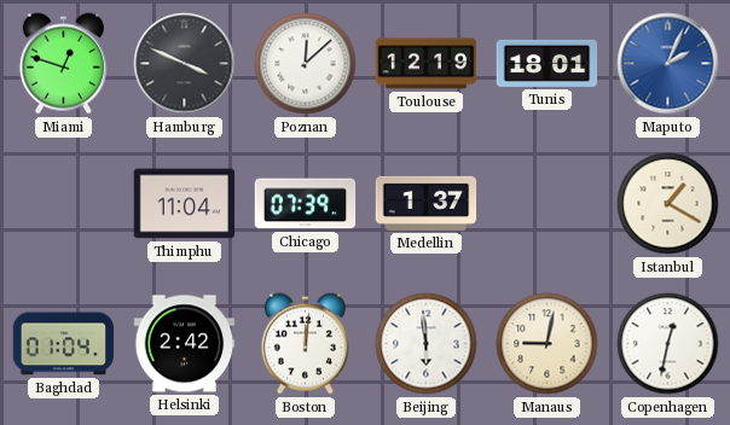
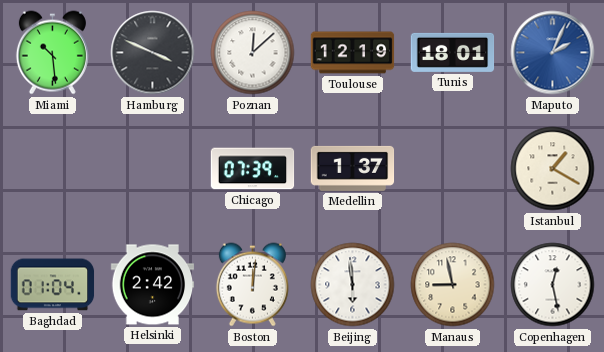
Miami: 12:48 -> 10:29 (52, 53)
Thimphu: 11:04 -> none (185, 204)
Manaus: 9:02 -> 8:58 (453, 285)
Copenhagen: 12:32 -> 12:28 (553, 285)
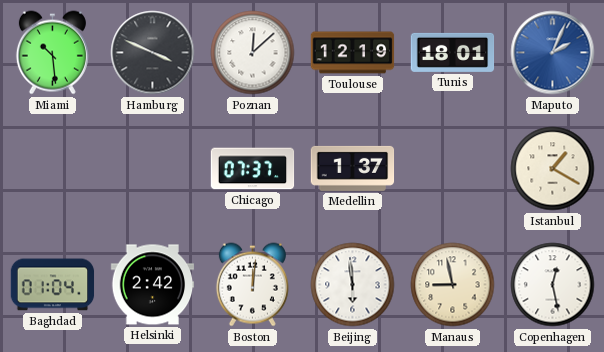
Chicago: 07:39 -> 07:37 (253, 169)
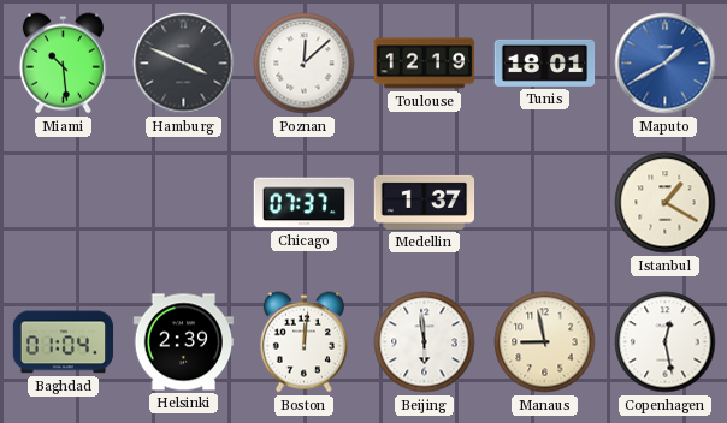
Maputo: 2:04 -> 1:40 (666, 64)
Helsinki: 2:42 -> 2:39 (184, 342)
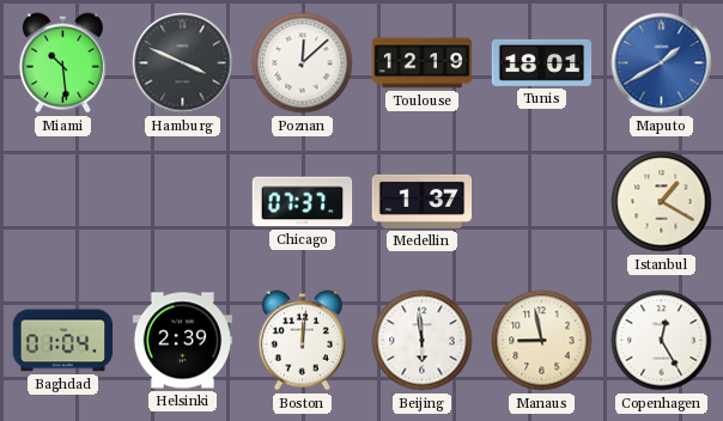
Copenhagen: 12:28 -> 12:25 (662, 341)
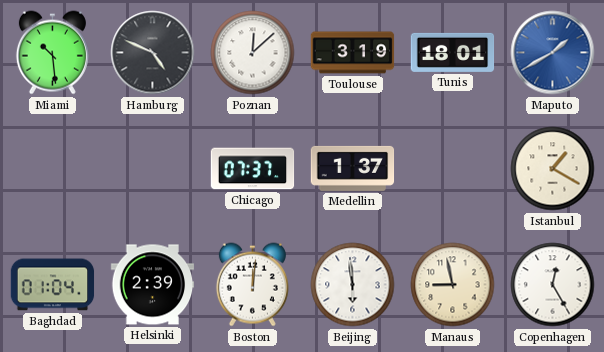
Hamburg: 3:49 -> 4:49 (153, 53)
Toulouse: 12:19 -> 3:19 (353, 53)
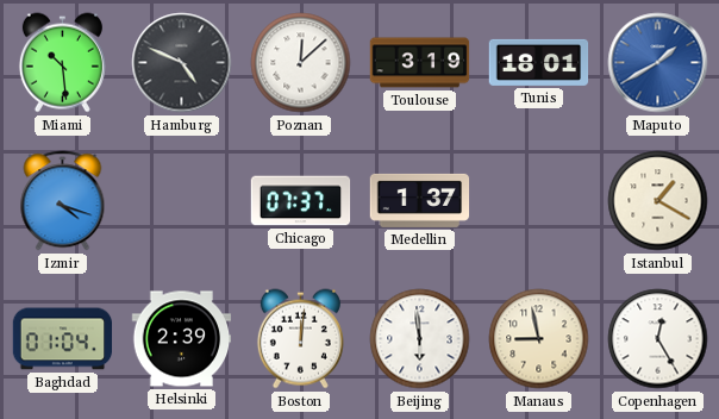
Izmir: none -> 4:18 (63, 201)
